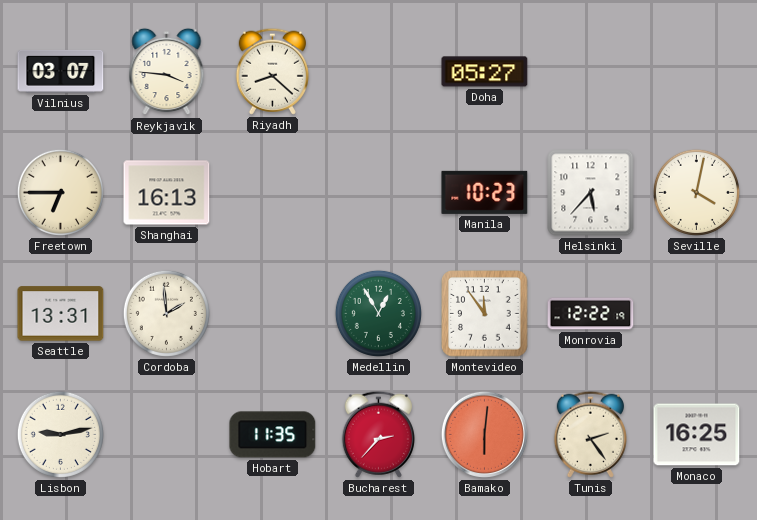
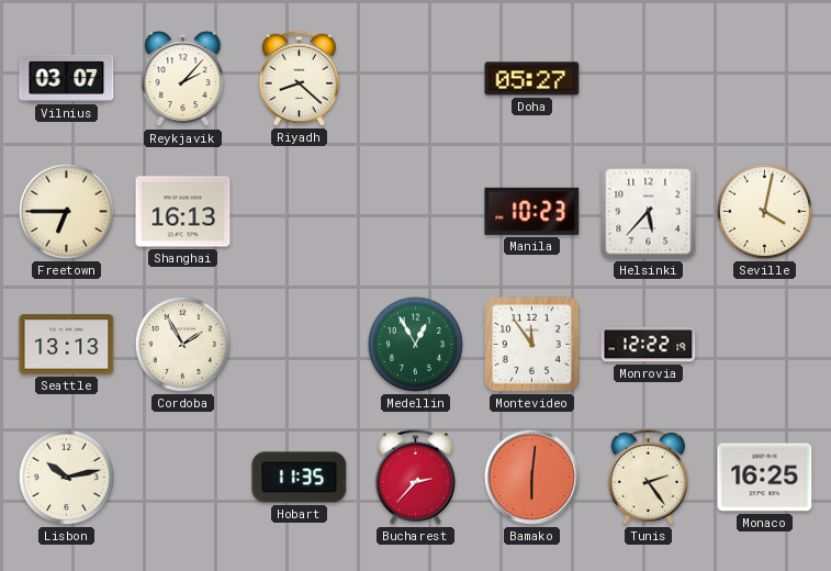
Reykjavik: 3:46 -> 2:07 (183, 79)
Seattle: 13:31 -> 13:13 (67, 345)
Cordoba: 1:59 -> 1:55 (182, 344)
Lisbon: 9:13 -> 10:13 (66, 477)
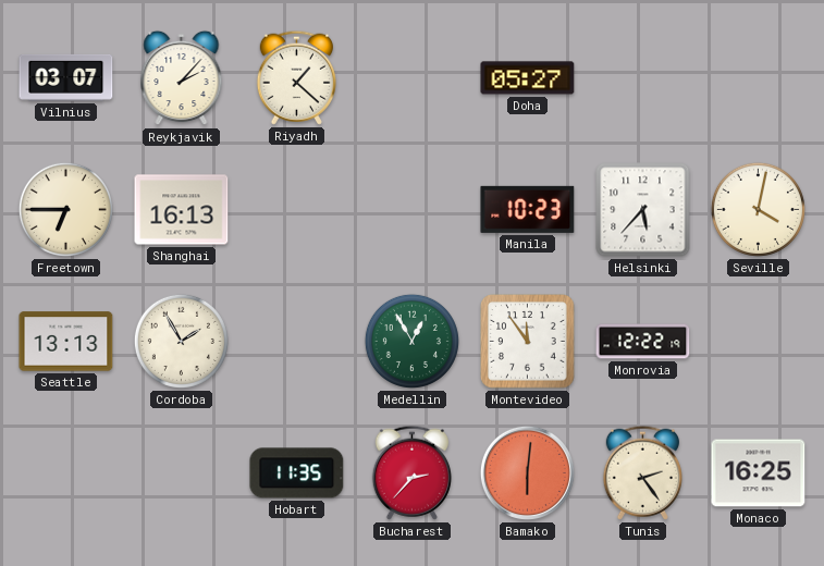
Riyadh: 8:22 -> 1:22 (296, 77)
Lisbon: 10:13 -> none (66, 477)
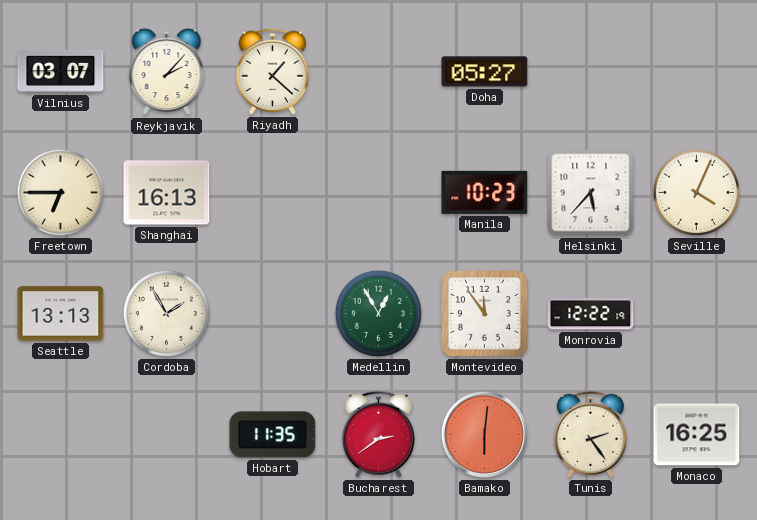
Seville: 4:02 -> 4:04 (696, 192)
Bucharest: 2:37 -> 2:39 (378, 434)
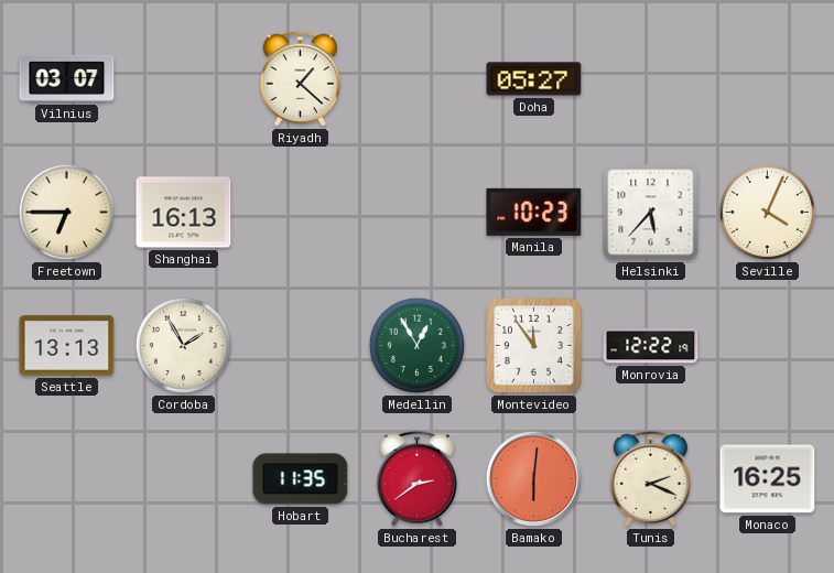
Reykjavik: 2:07 -> none (167, 72)
Tunis: 2:24 -> 2:19 (650, 478)
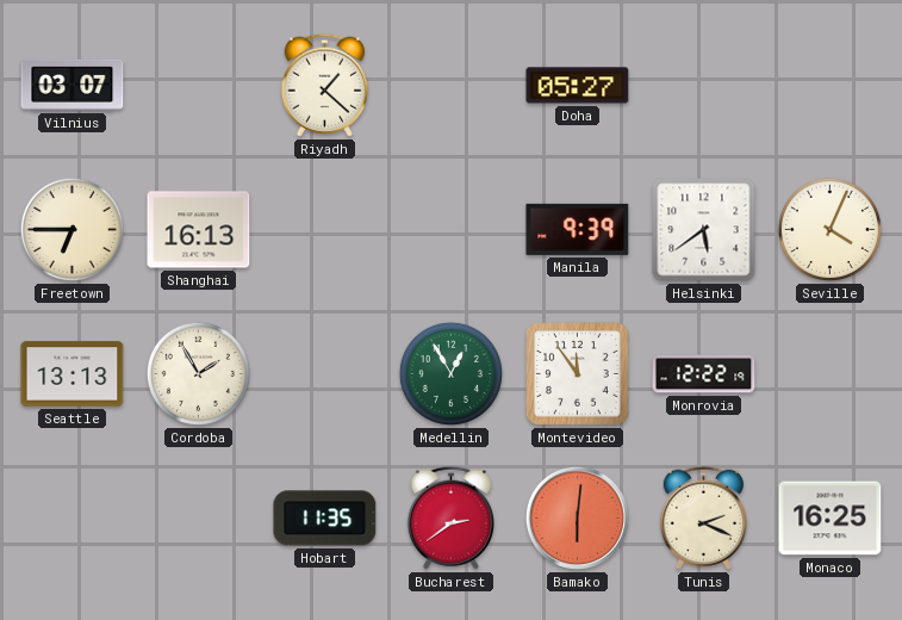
Manila: 10:23 -> 9:39 (578, 229)
Helsinki: 5:37 -> 5:39 (704, 230)
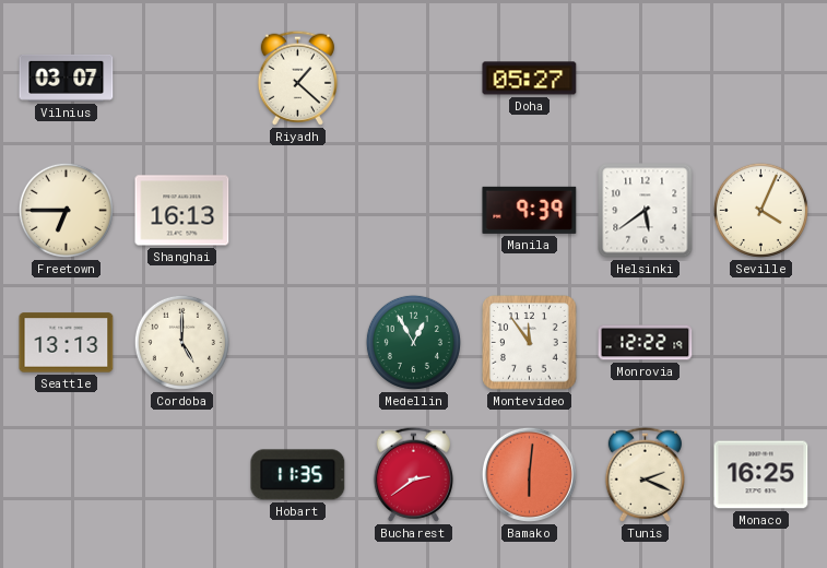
Cordoba: 1:55 -> 5:00 (181, 342)
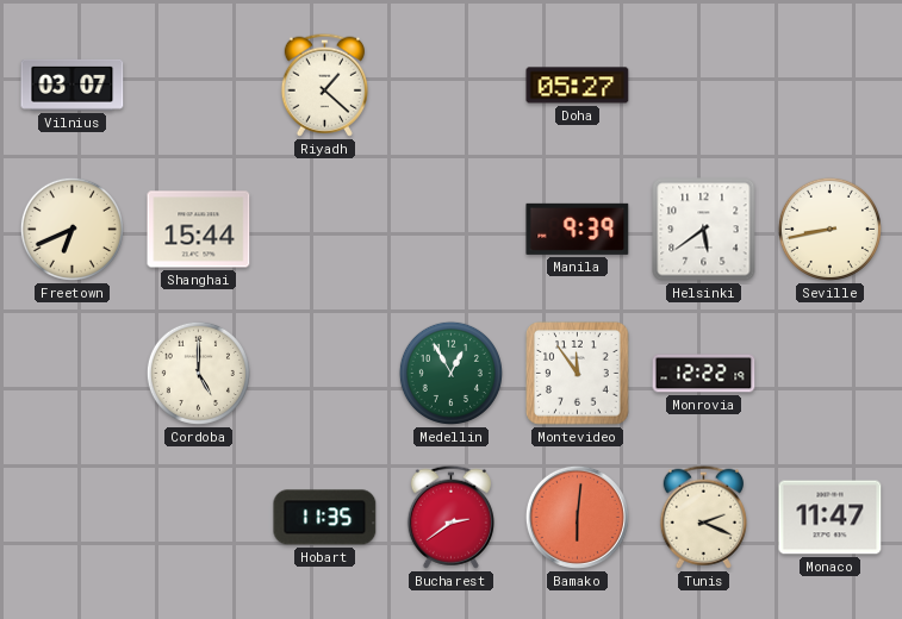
Freetown: 6:45 -> 6:41 (71, 229)
Shanghai: 16:13 -> 15:44 (199, 230)
Seville: 4:04 -> 8:43 (829, 229)
Seattle: 13:13 -> none (67, 343)
Monaco: 16:25 -> 11:47 (831, 518)
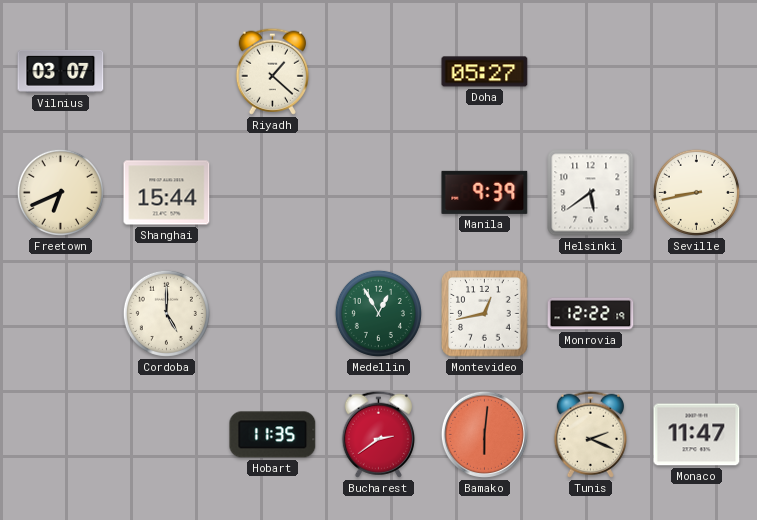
Montevideo: 11:54 -> 12:43 (485, 314)
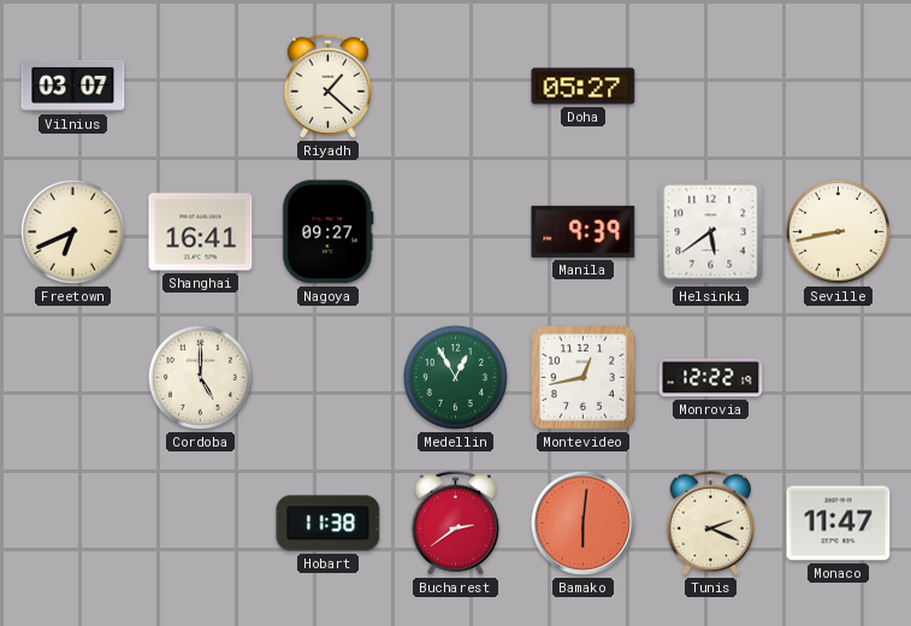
Shanghai: 15:44 -> 16:41 (201, 232)
Nagoya: none -> 09:27 (329, 232)
Hobart: 11:35 -> 11:38 (329, 524)
